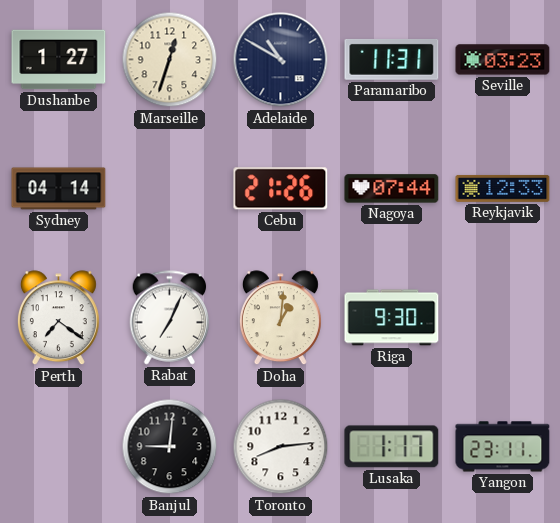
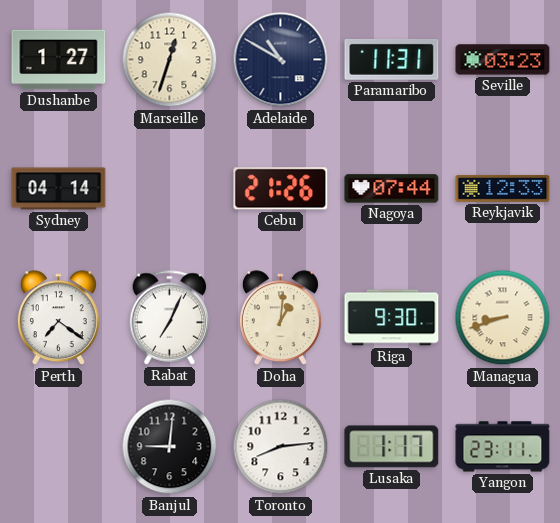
Managua: none -> 8:42 (503, 318)
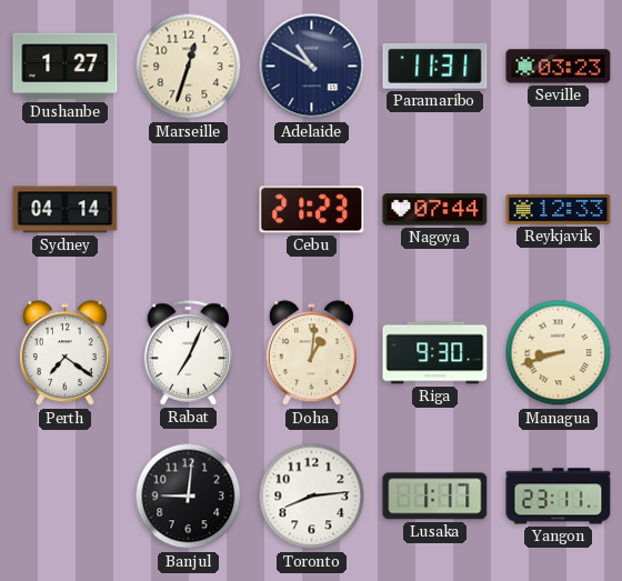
Cebu: 21:26 -> 21:23 (312, 210)
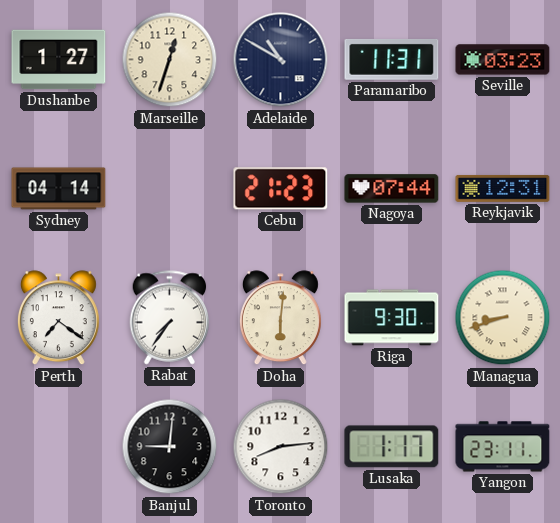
Reykjavik: 12:33 -> 12:31 (503, 188)
Rabat: 7:04 -> 7:36 (170, 318)
Doha: 1:01 -> 6:01 (280, 318)
